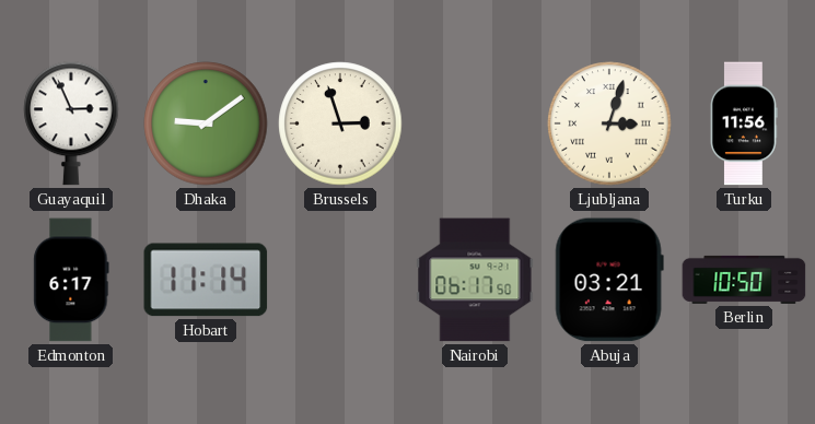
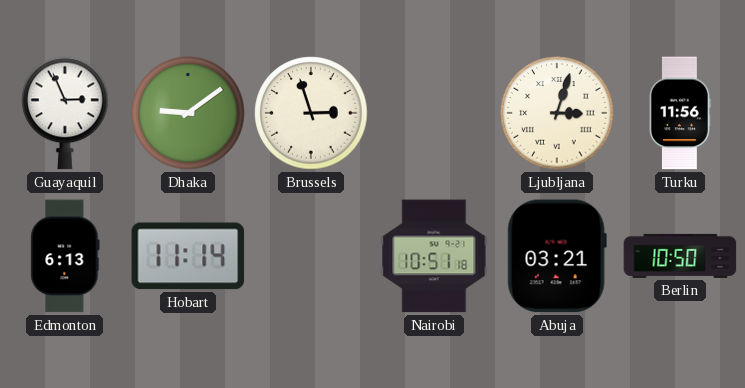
Edmonton: 6:17 -> 6:13 (65, 256)
Nairobi: 06:17 -> 10:51 (434, 256)
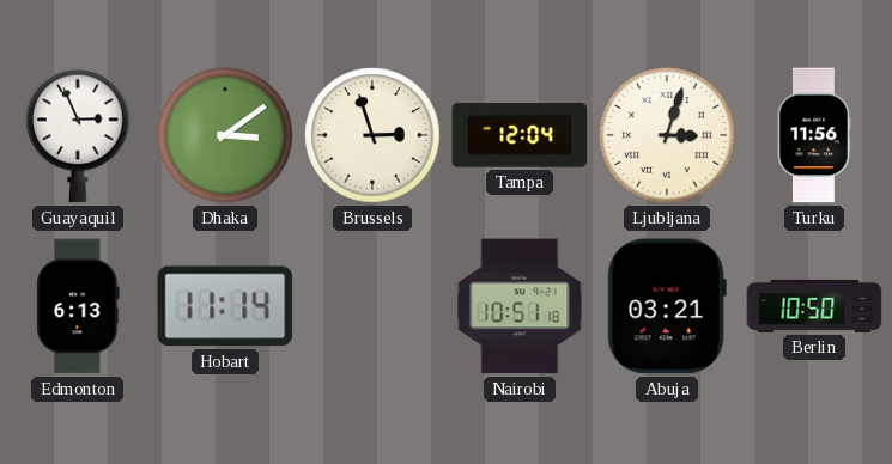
Dhaka: 9:09 -> 3:09 (225, 135)
Tampa: none -> 12:04 (520, 135)
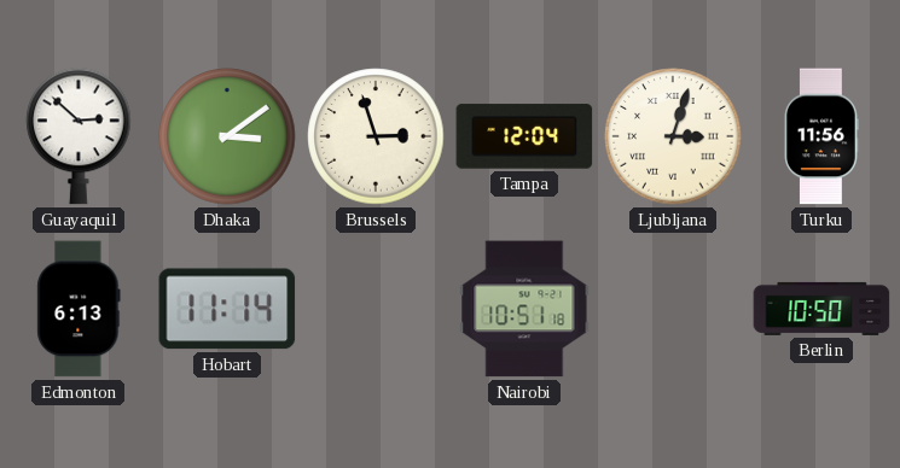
Guayaquil: 2:56 -> 2:52 (79, 136)
Abuja: 03:21 -> none (667, 306)
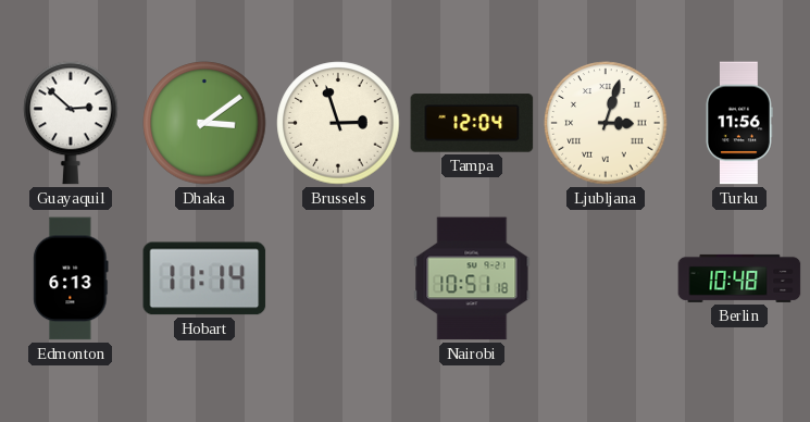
Berlin: 10:50 -> 10:48 (739, 278)
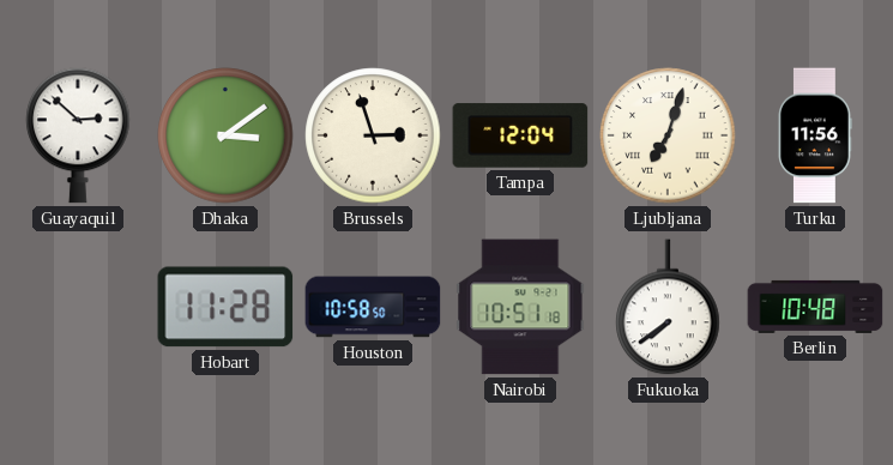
Ljubljana: 3:03 -> 7:03 (668, 135)
Edmonton: 6:13 -> none (71, 278)
Hobart: 11:14 -> 11:28 (225, 307)
Houston: none -> 10:58 (373, 307)
Fukuoka: none -> 7:39 (668, 307)
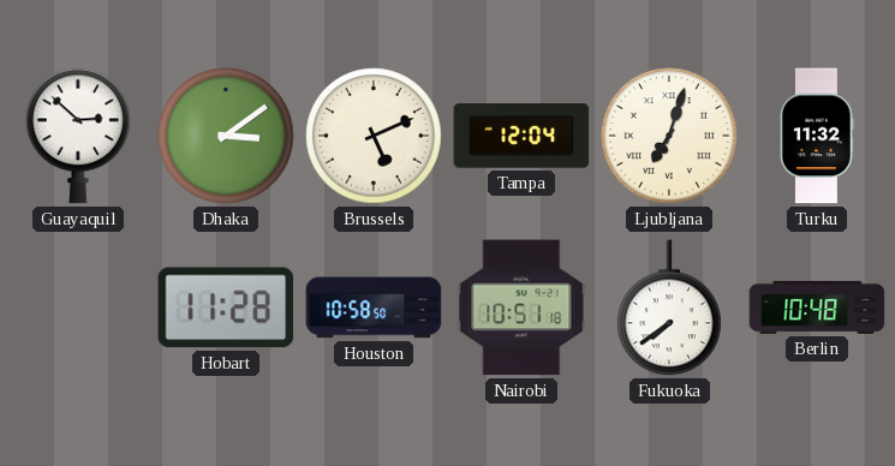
Brussels: 2:57 -> 5:11 (374, 136)
Turku: 11:56 -> 11:32 (817, 136)
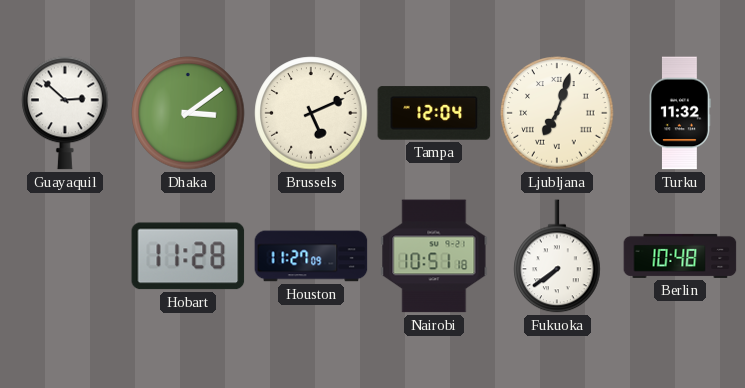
Houston: 10:58 -> 11:27 (311, 256)
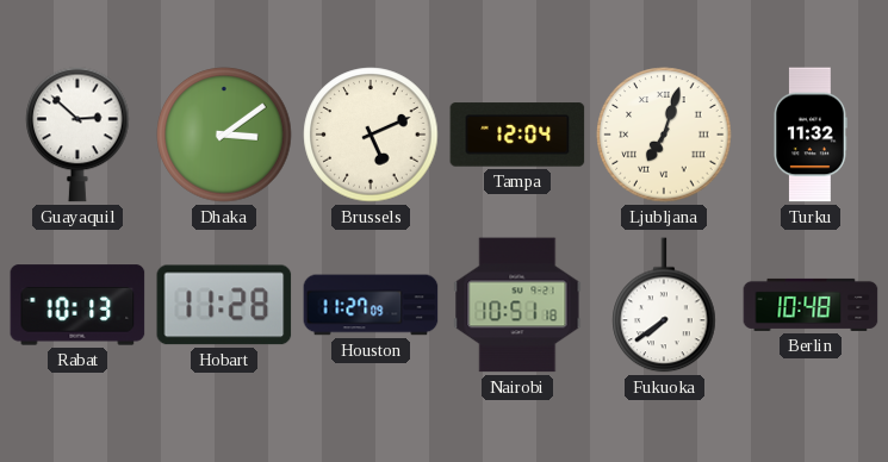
Rabat: none -> 10:13 (77, 305)
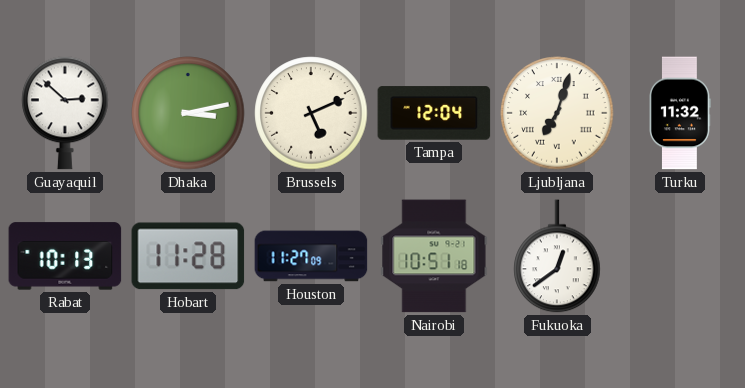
Dhaka: 3:09 -> 3:13 (188, 113)
Fukuoka: 7:39 -> 12:39 (557, 256)
Berlin: 10:48 -> none (811, 305)
